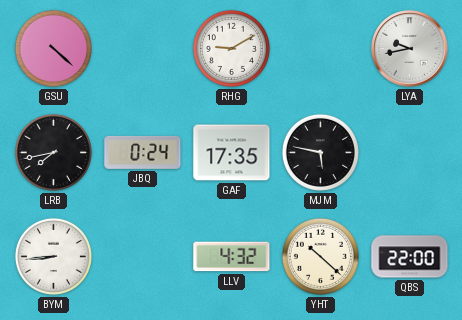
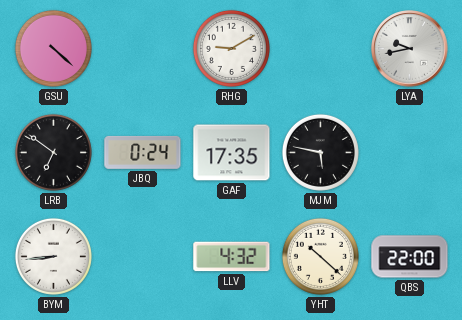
LRB: 7:43 -> 6:51 (53, 152)
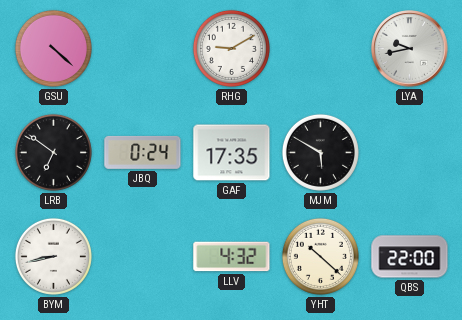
MJM: 5:47 -> 5:50 (320, 152)
BYM: 8:44 -> 8:43 (53, 256)
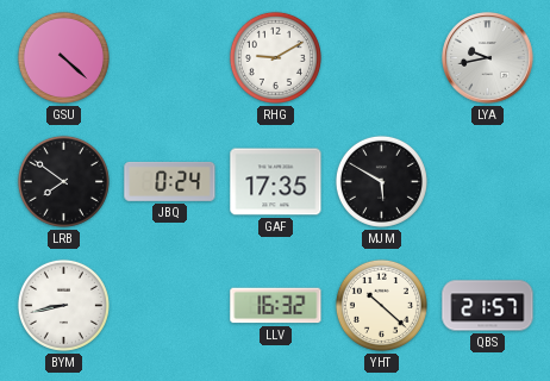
LRB: 6:51 -> 7:51 (63, 181)
LLV: 4:32 -> 16:32 (276, 306)
QBS: 22:00 -> 21:57 (488, 306)
